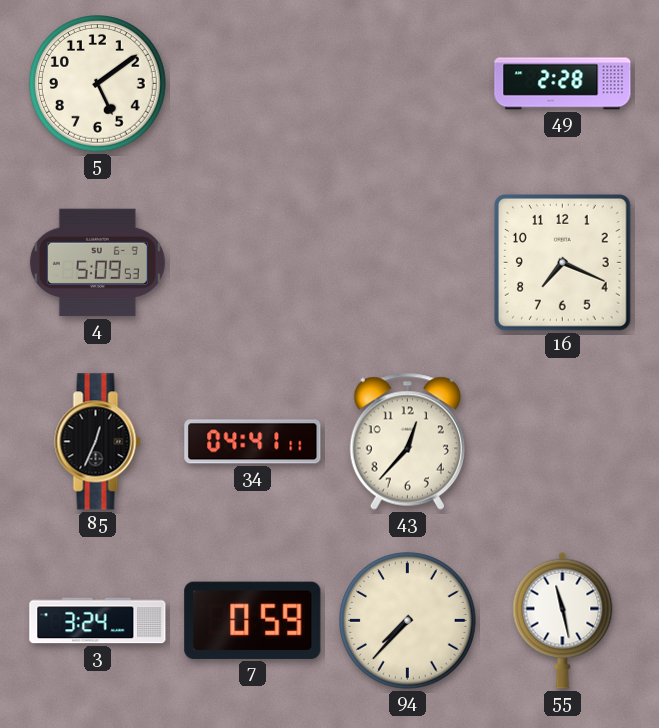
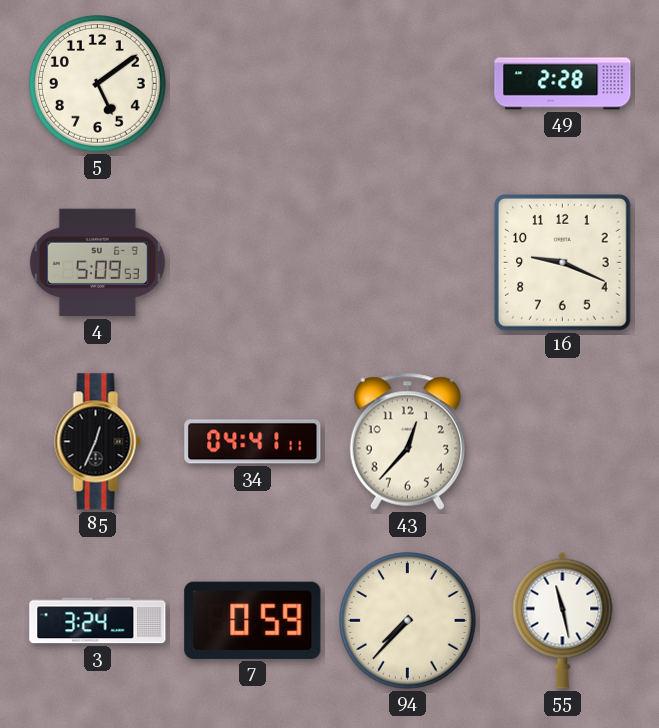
16: 7:19 -> 9:19 (563, 263)
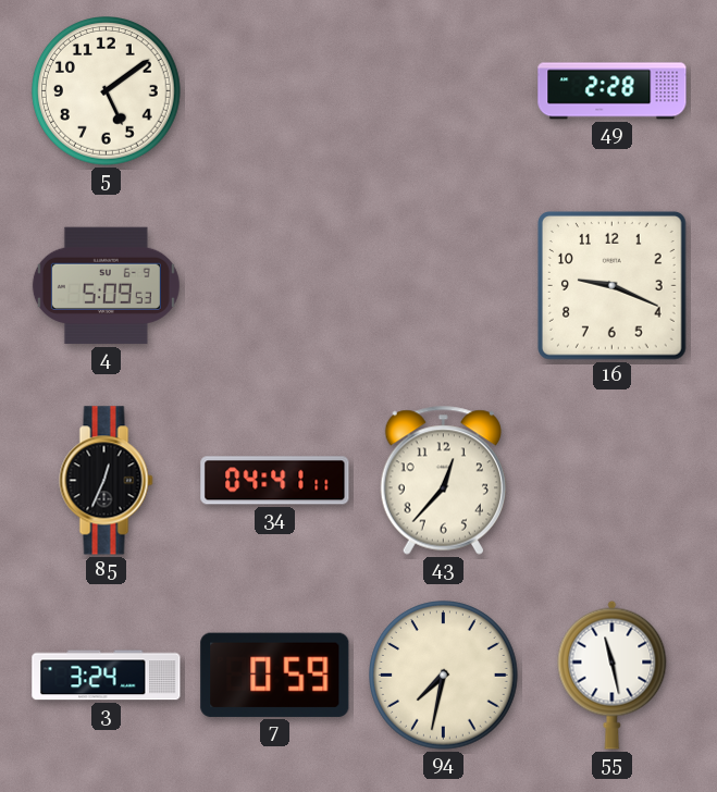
94: 7:37 -> 7:32 (444, 676)
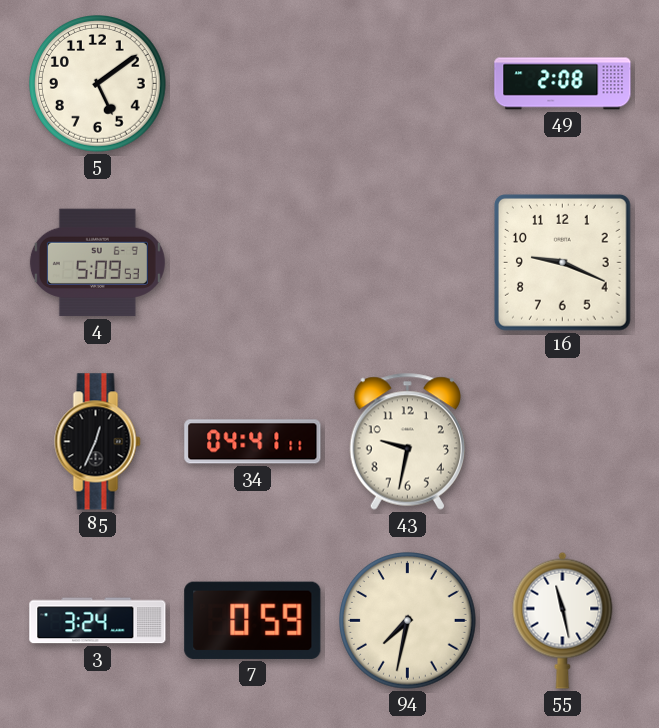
49: 2:28 -> 2:08 (563, 84)
43: 12:37 -> 9:32 (407, 441)
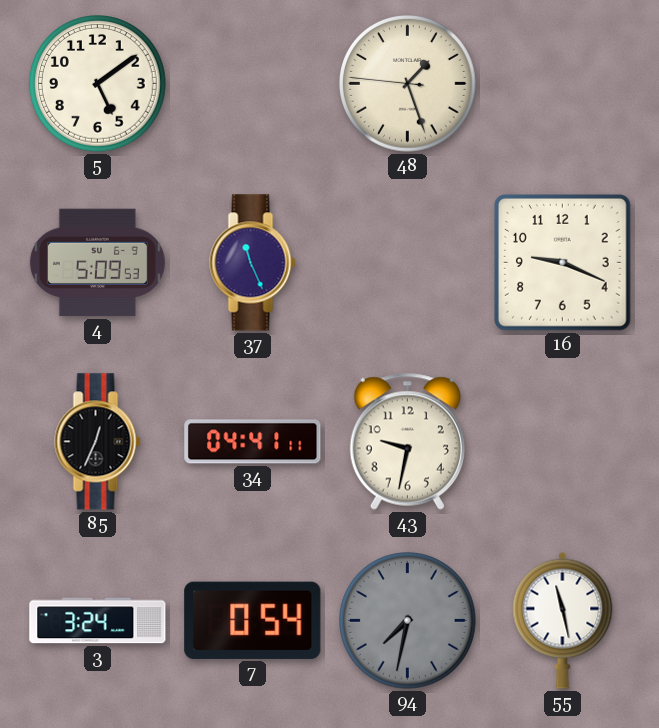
48: none -> 1:26 (408, 84)
49: 2:08 -> none (563, 84)
37: none -> 11:26 (253, 263)
7: 0:59 -> 0:54 (253, 620)
94 dial: cream -> grey (408, 621)
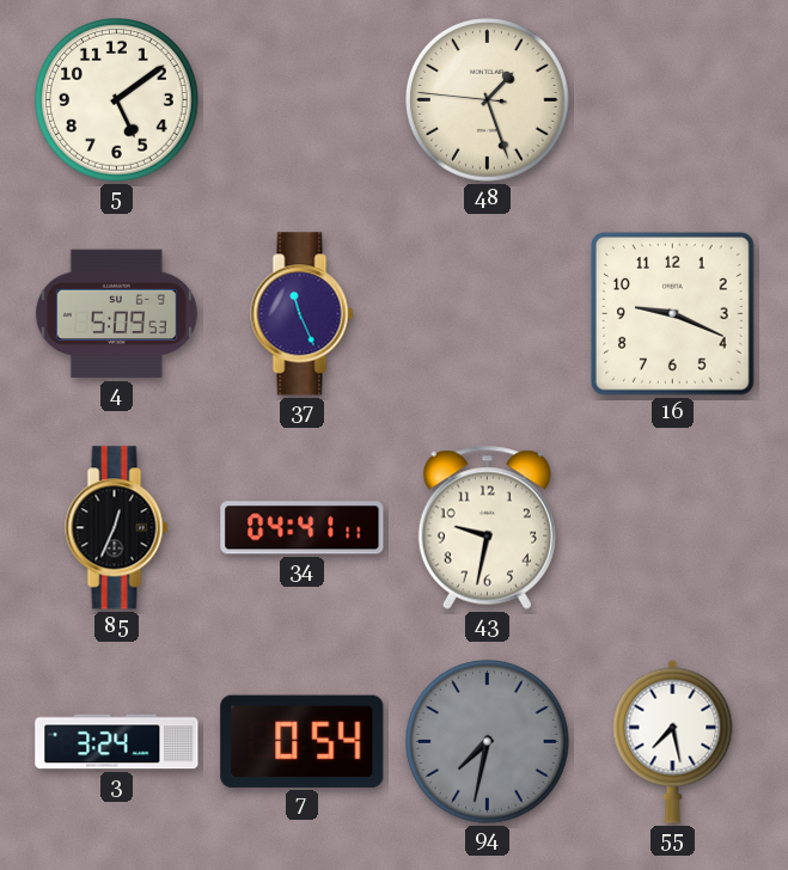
55: 11:28 -> 7:28 (673, 741)
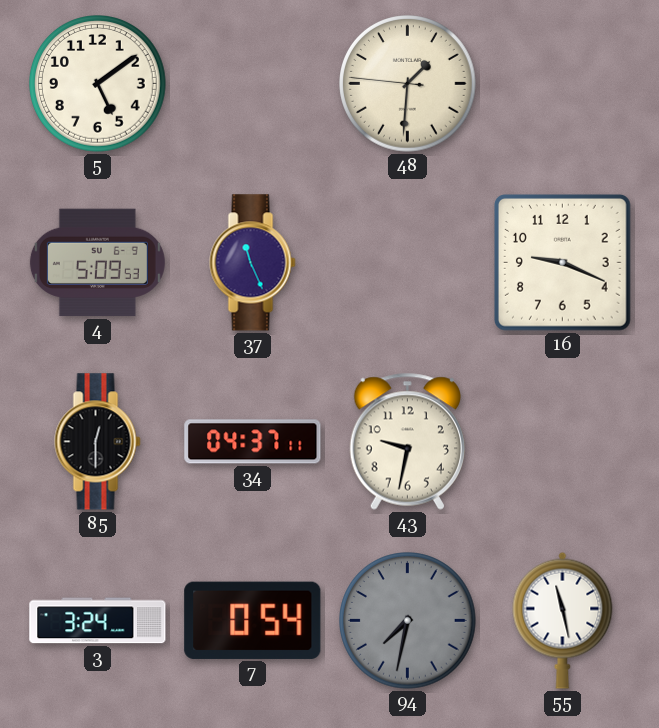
48: 1:26 -> 1:30 (408, 84)
85: 12:34 -> 12:30 (98, 442)
34: 04:41 -> 04:37 (253, 442)
55: 7:28 -> 11:28 (563, 620)
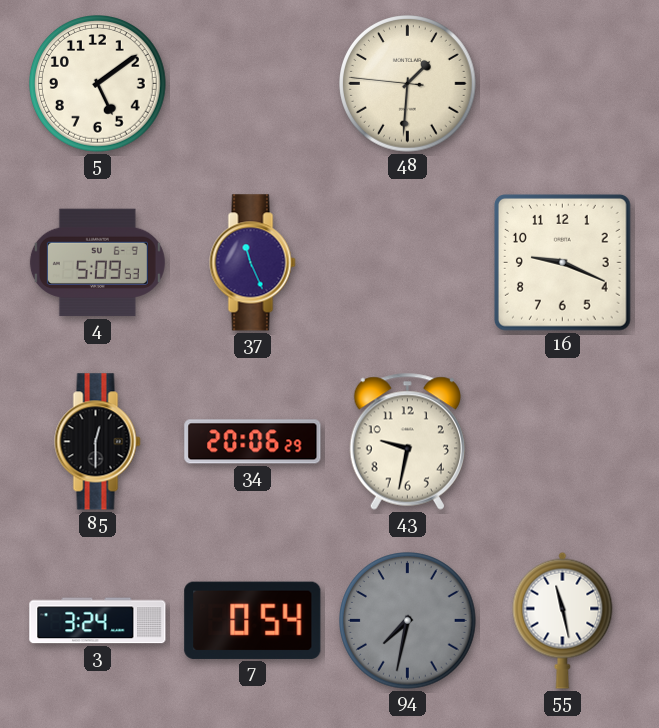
34: 04:37 -> 20:06 (253, 442)
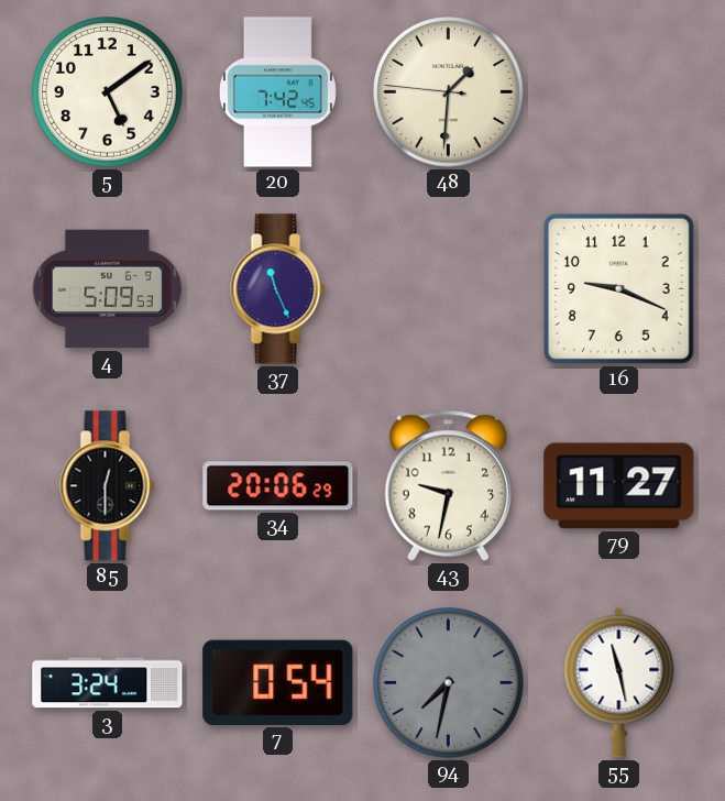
20: none -> 7:42 (277, 92)
79: none -> 11:27 (619, 486)
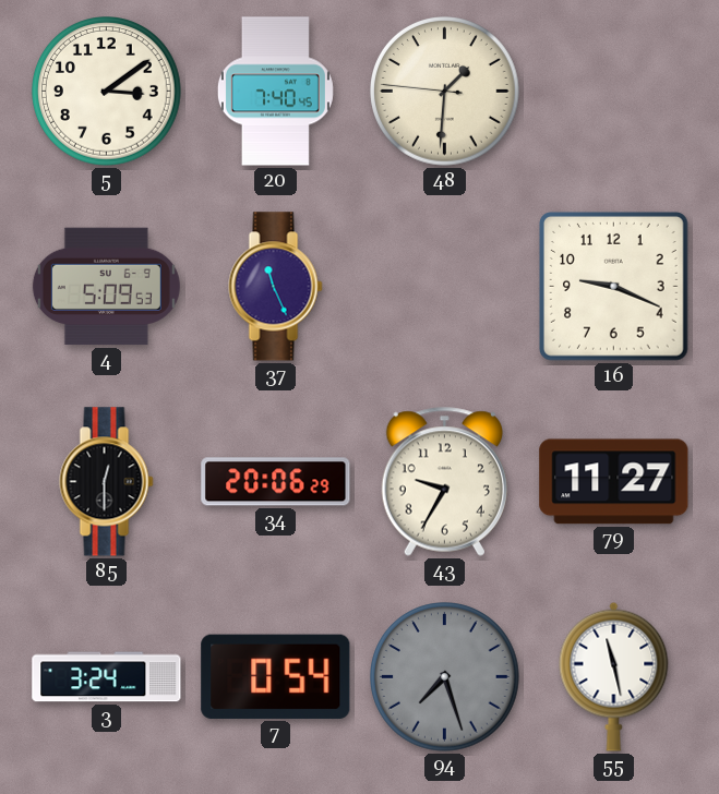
5: 5:09 -> 3:09 (107, 92)
20: 7:42 -> 7:40 (275, 92)
43: 9:32 -> 9:35 (444, 481)
94: 7:32 -> 7:27 (445, 677)
